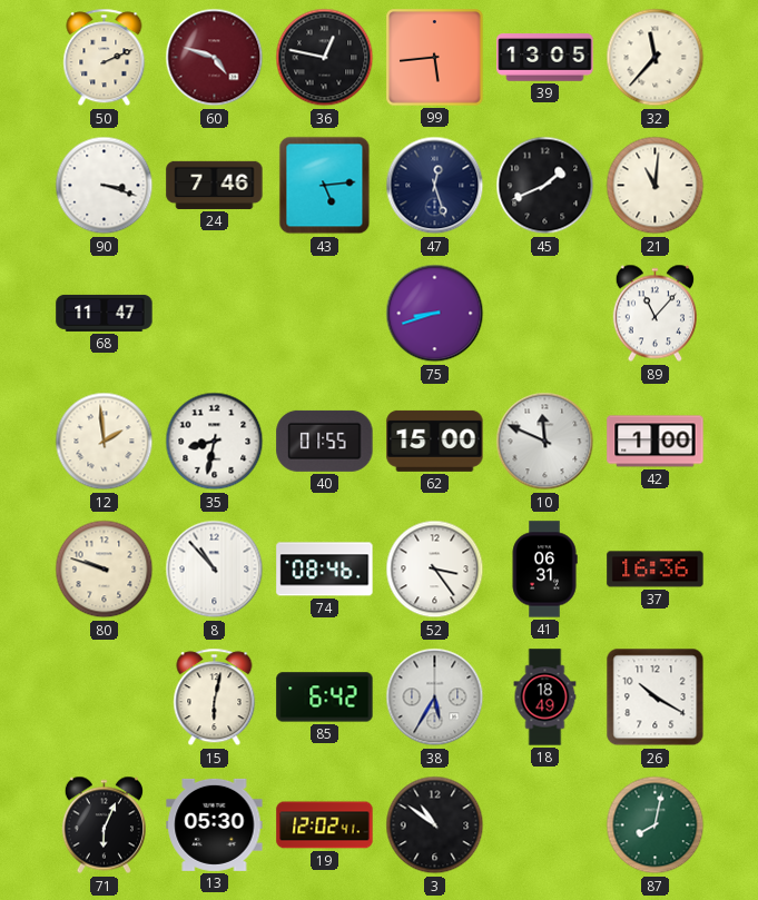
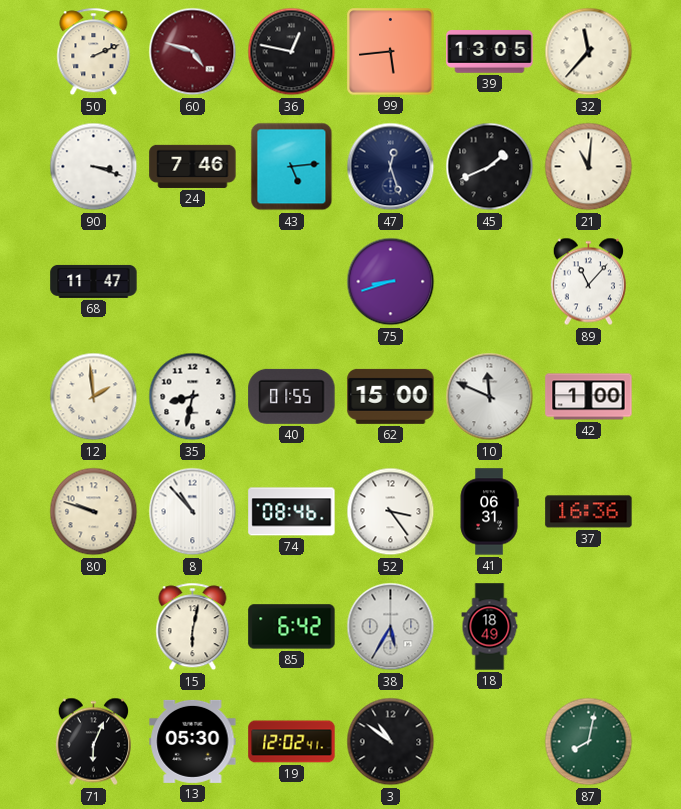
26: 10:20 -> none (656, 698)
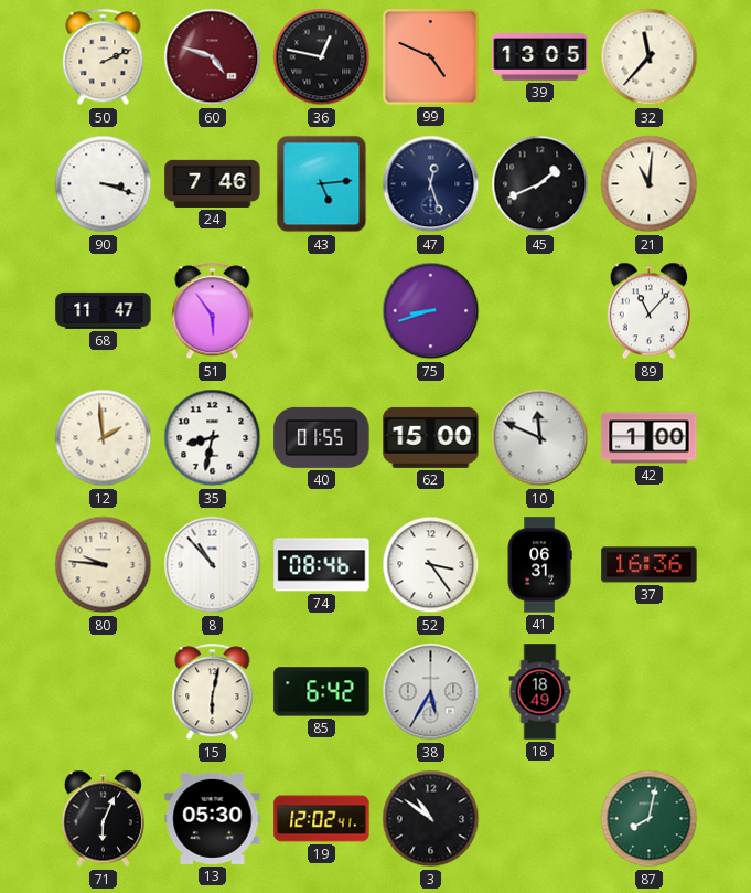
99: 5:44 -> 4:49 (431, 57)
51: none -> 5:54 (213, 311)
80: 9:48 -> 9:46 (104, 565)
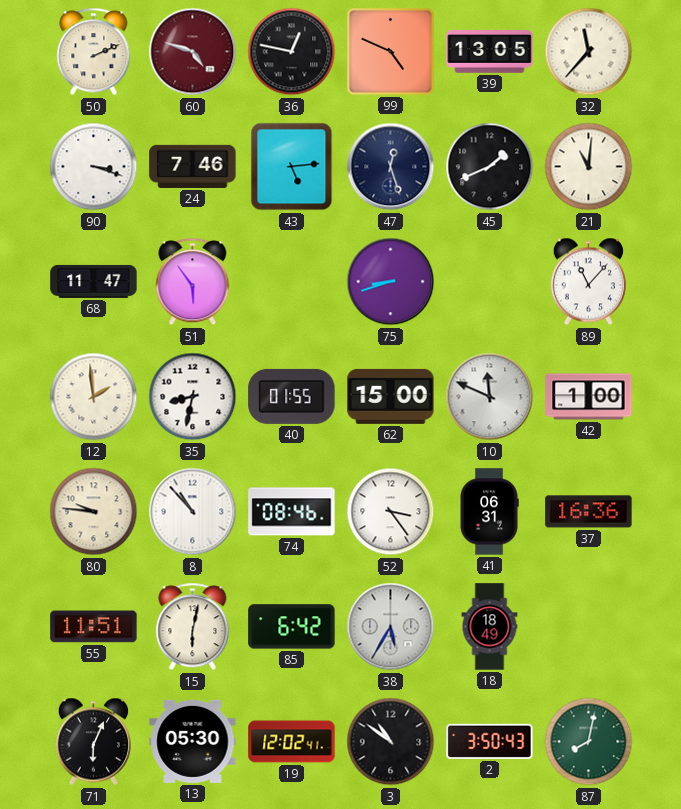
55: none -> 11:51 (94, 627)
2: none -> 3:50 (490, 741)
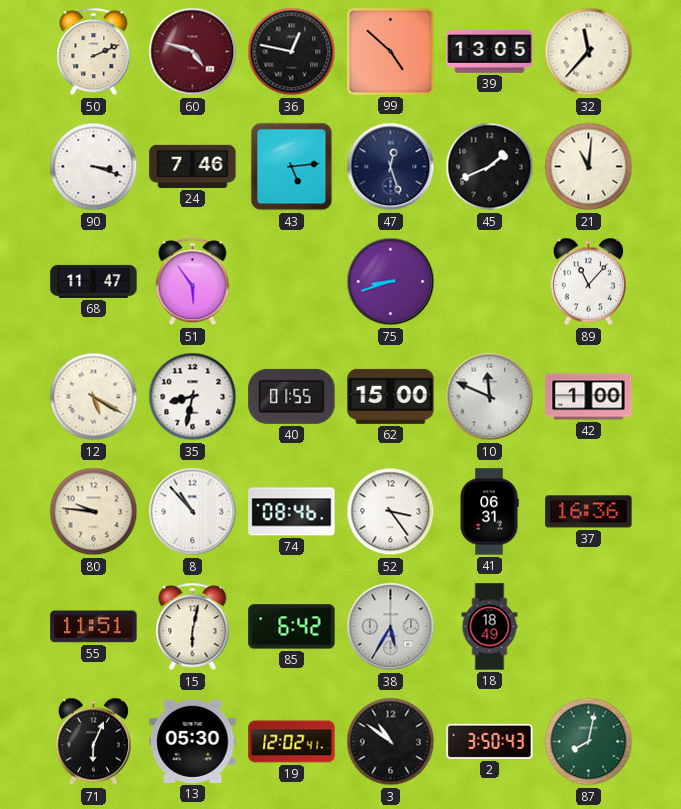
99: 4:49 -> 4:52 (391, 52)
12: 1:59 -> 5:20 (94, 397)
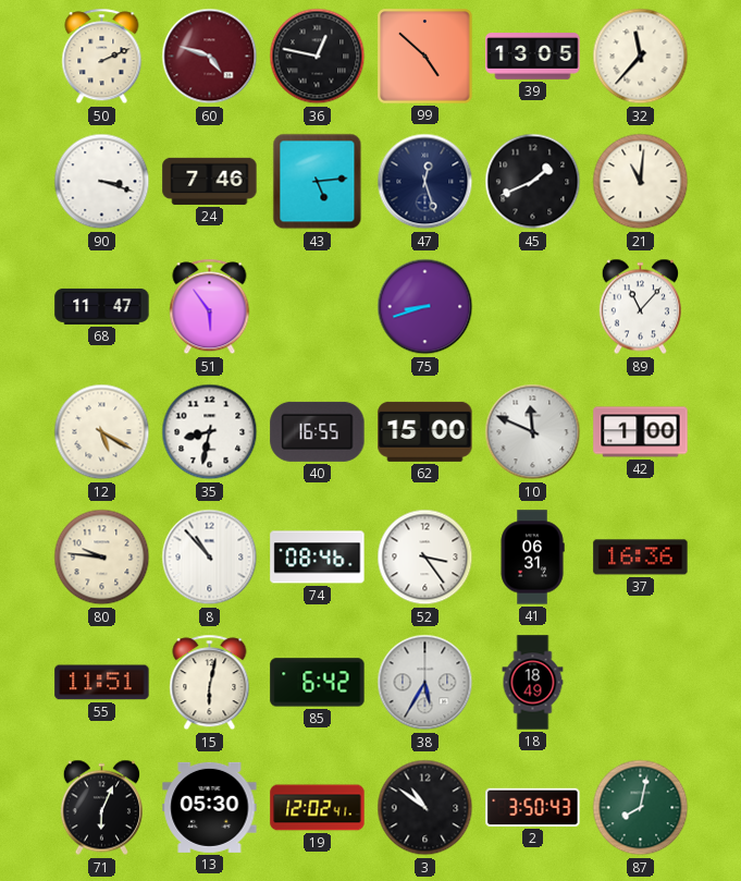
40: 01:55 -> 16:55 (318, 431)
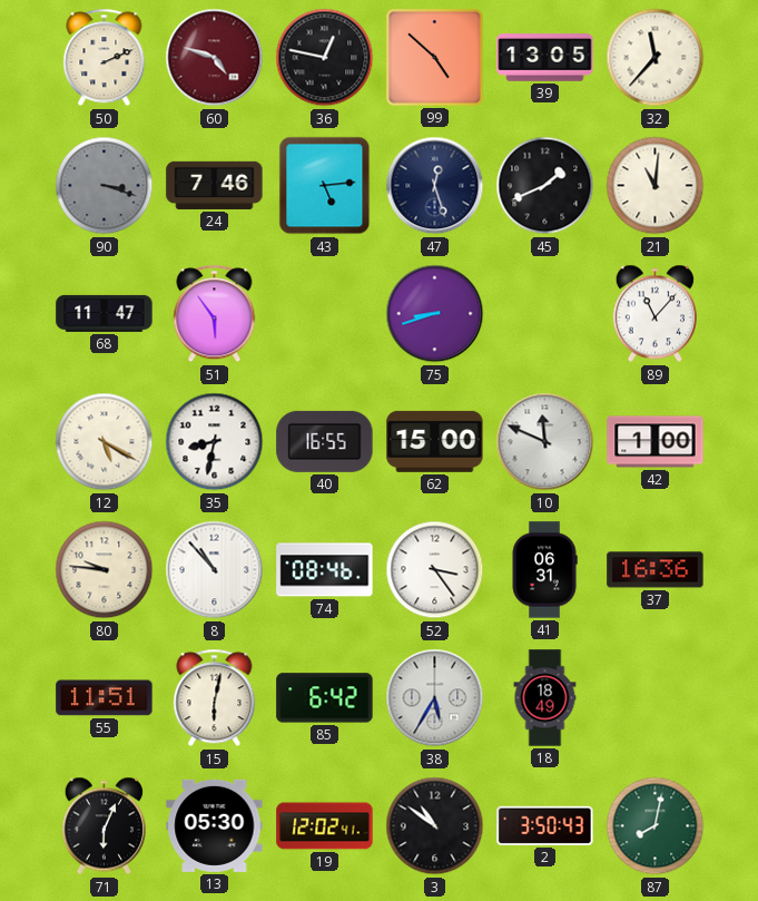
90 dial: white -> grey (105, 186)
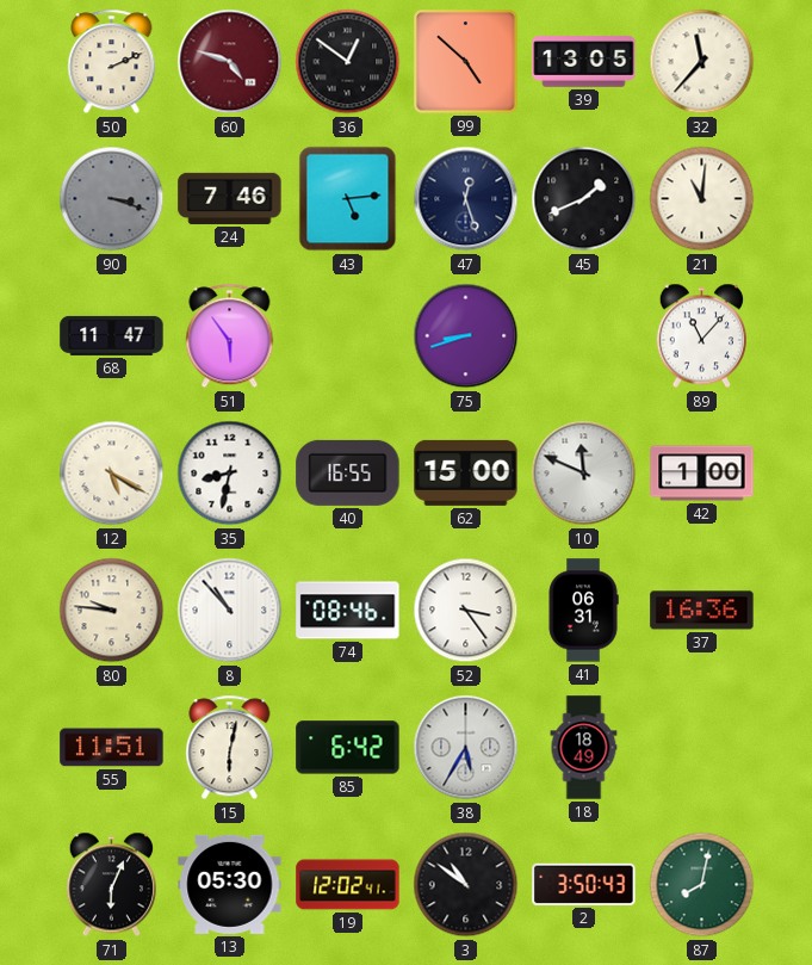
36: 12:47 -> 12:51 (348, 62)
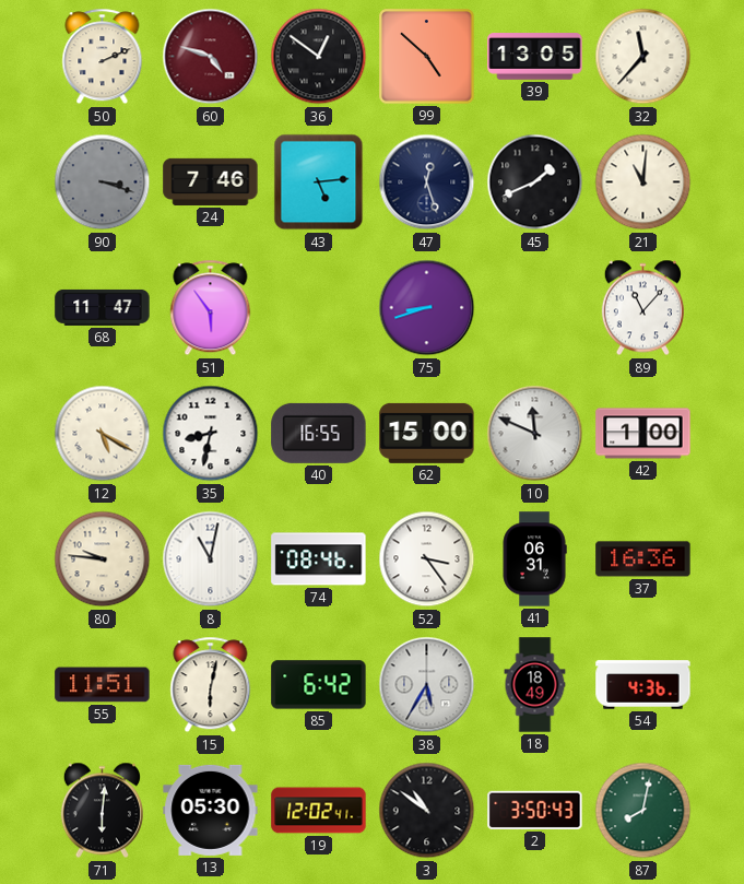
8: 10:53 -> 11:02 (211, 559)
54: none -> 4:36 (643, 685)
71: 6:04 -> 6:01 (102, 811)
